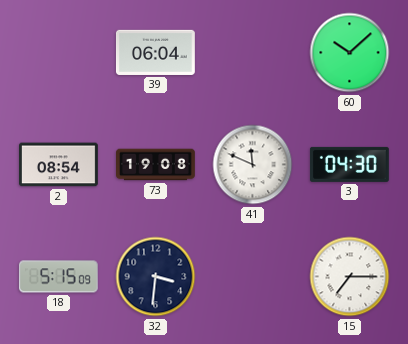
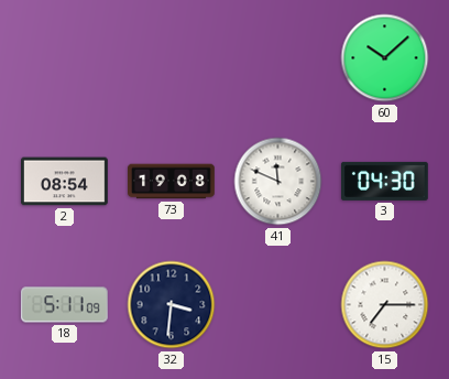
39: 06:04 -> none (155, 52)
18: 5:15 -> 5:11 (64, 305)
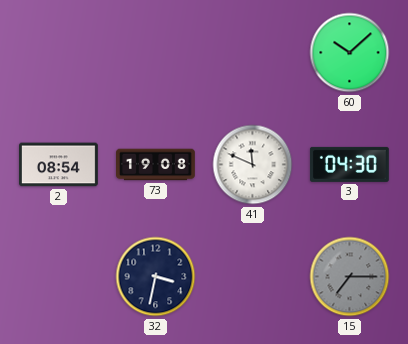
18: 5:11 -> none (64, 305)
32: 3:31 -> 3:32 (156, 277)
15 dial: white -> grey (350, 277)
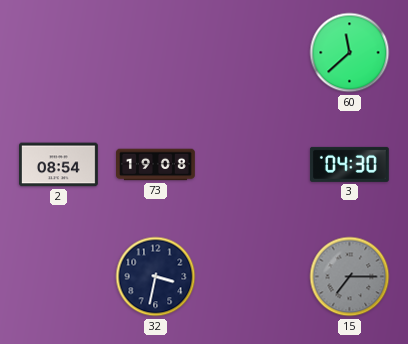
60: 10:08 -> 11:38 (350, 53)
41: 11:49 -> none (253, 165)
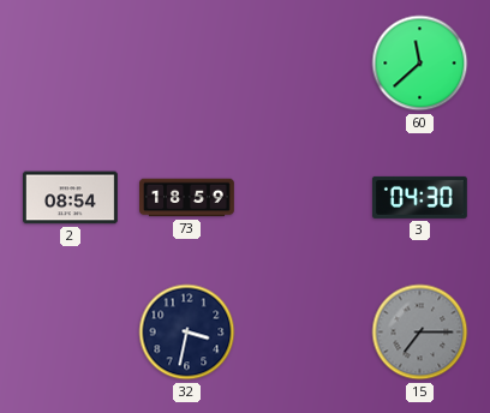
73: 19:08 -> 18:59 (187, 198)
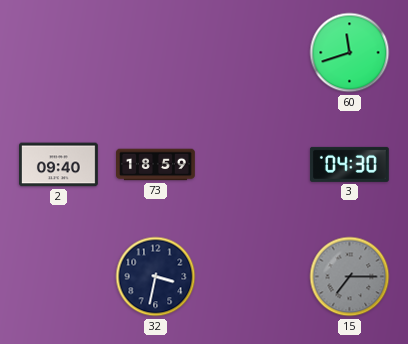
60: 11:38 -> 11:42 (350, 53)
2: 08:54 -> 09:40 (59, 165)
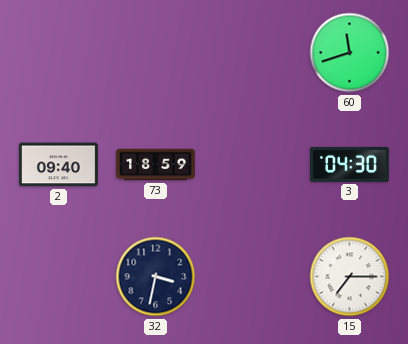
15 dial: grey -> white (350, 277)
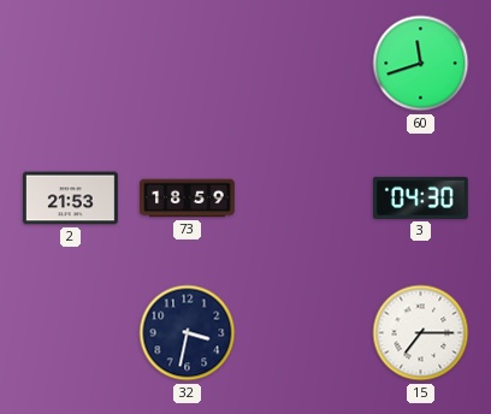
2: 09:40 -> 21:53 (71, 199)
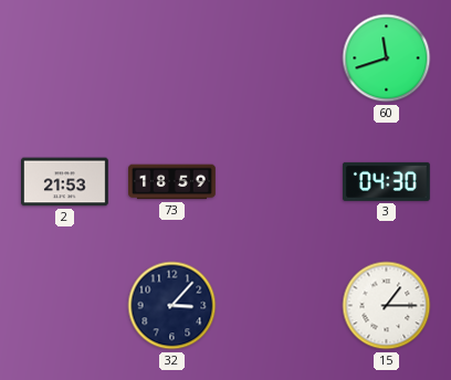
32: 3:32 -> 3:07 (172, 306)
15: 7:15 -> 1:15 (387, 306)
